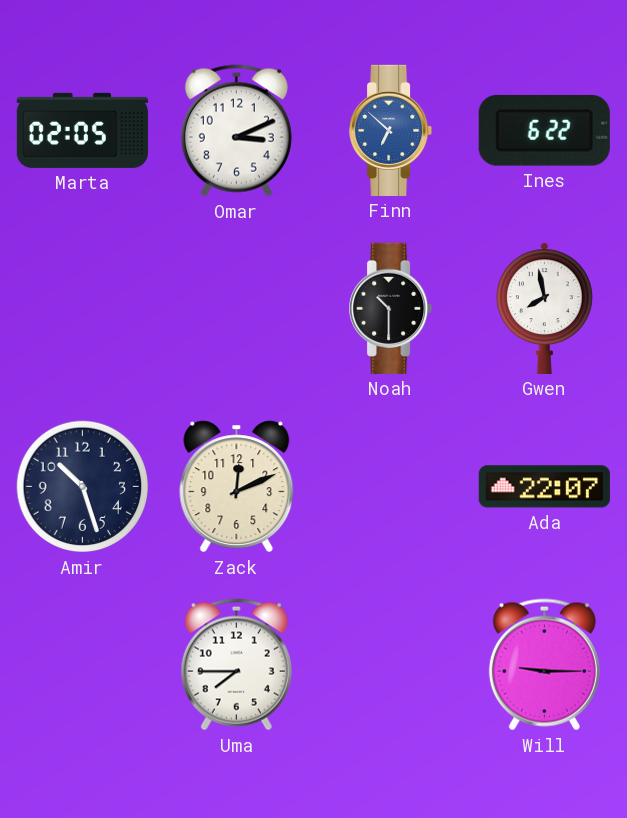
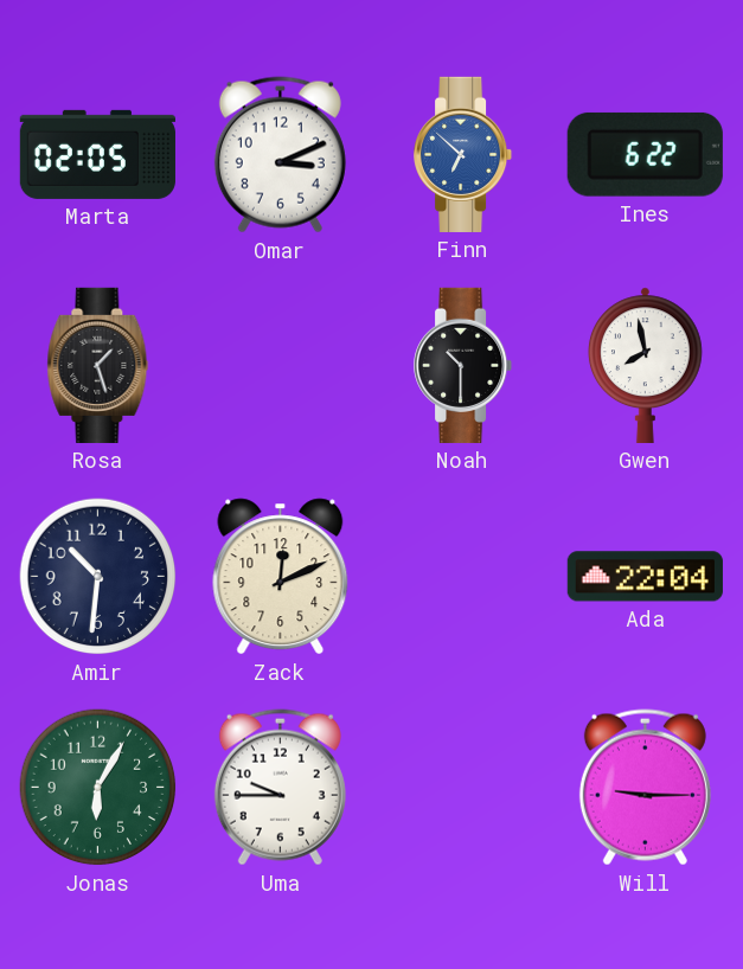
Rosa: none -> 1:27 (98, 365)
Amir: 10:27 -> 10:31 (98, 577)
Ada: 22:07 -> 22:04 (645, 577)
Jonas: none -> 6:05 (98, 788)
Uma: 7:45 -> 9:45 (280, 788)
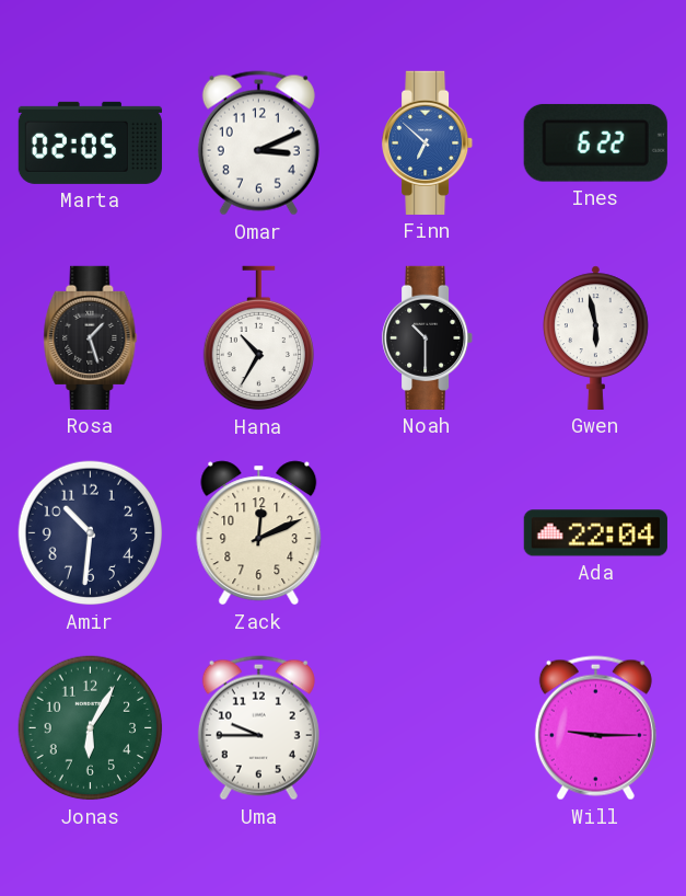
Hana: none -> 10:35 (258, 338)
Gwen: 7:58 -> 5:58 (595, 337)
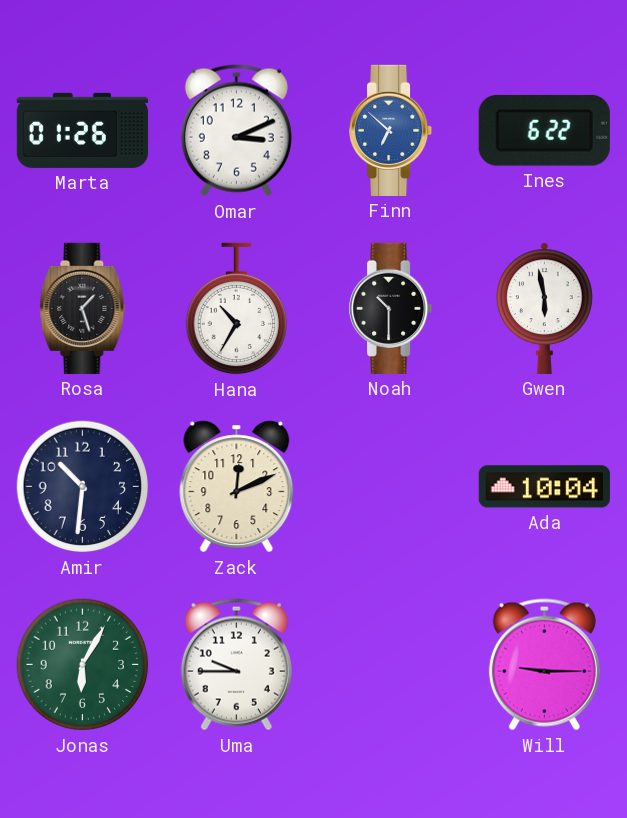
Marta: 02:05 -> 01:26 (82, 130)
Ada: 22:04 -> 10:04 (544, 487)
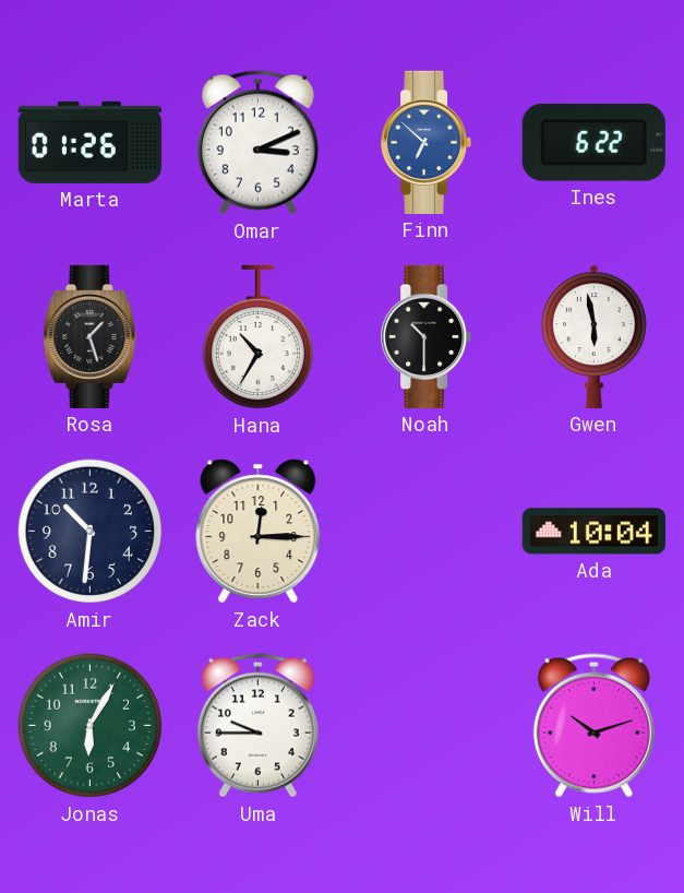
Zack: 12:11 -> 12:15 (259, 532)
Will: 9:15 -> 10:12 (593, 726)
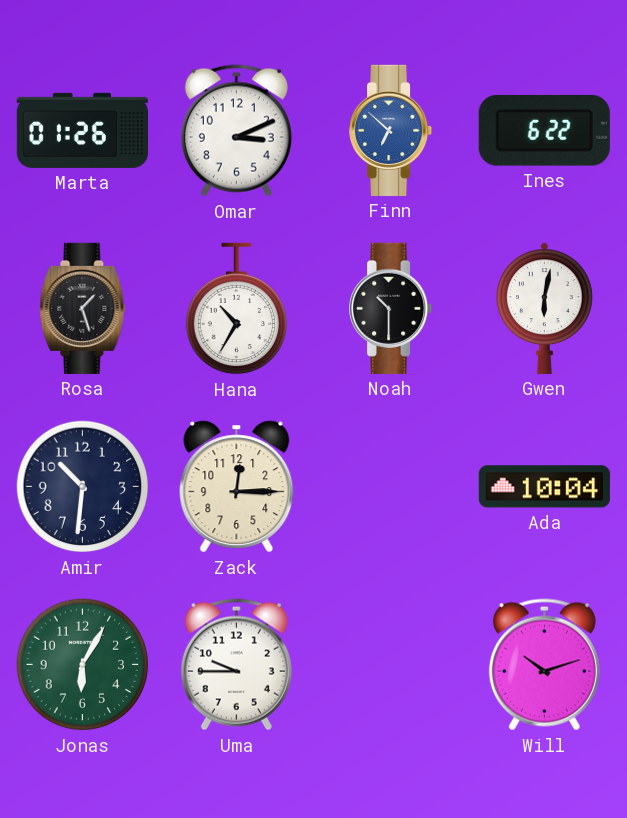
Gwen: 5:58 -> 6:02 (544, 308)
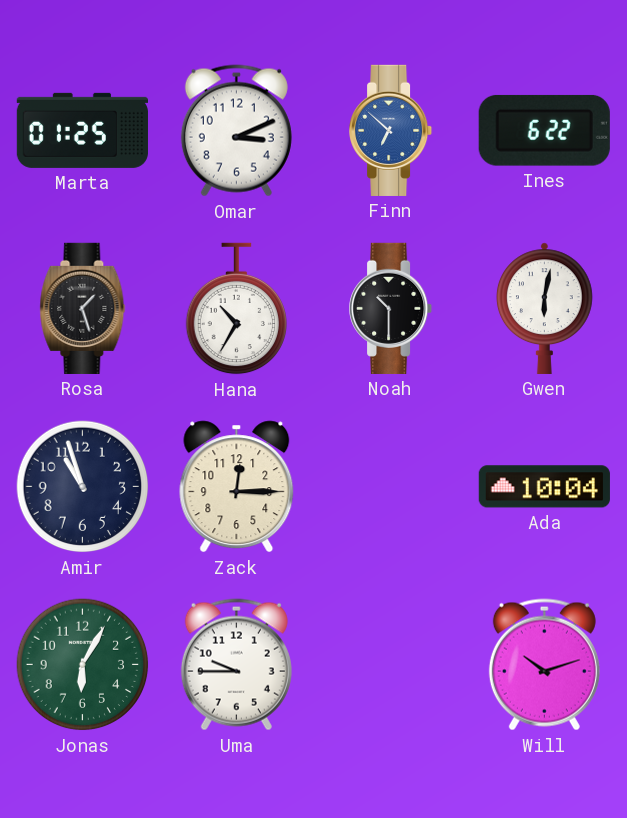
Marta: 01:26 -> 01:25 (82, 130)
Amir: 10:31 -> 10:57 (83, 487)
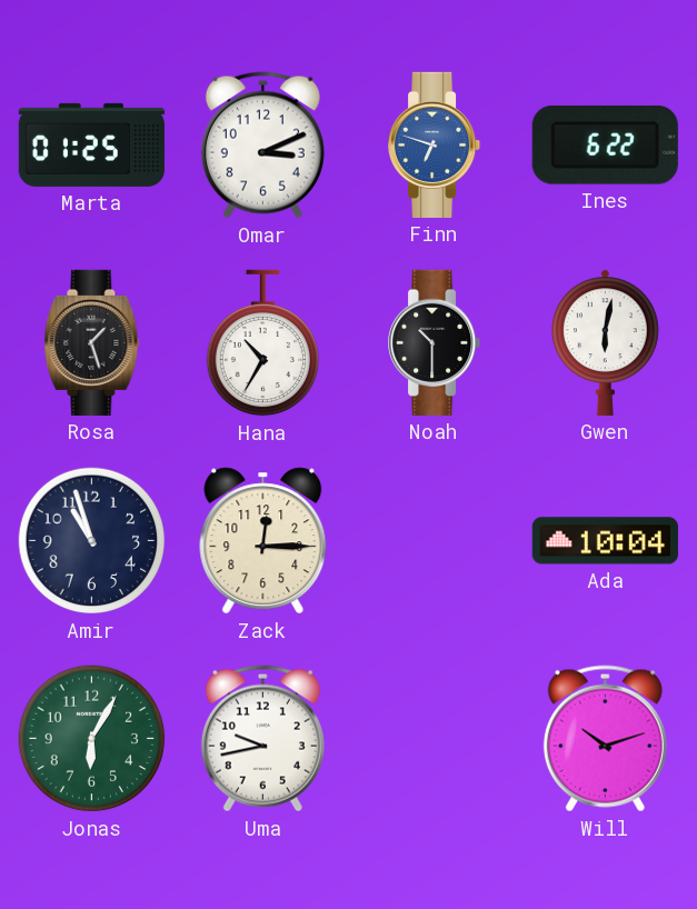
Finn: 6:52 -> 6:48 (435, 144)
Uma: 9:45 -> 9:43 (262, 739)
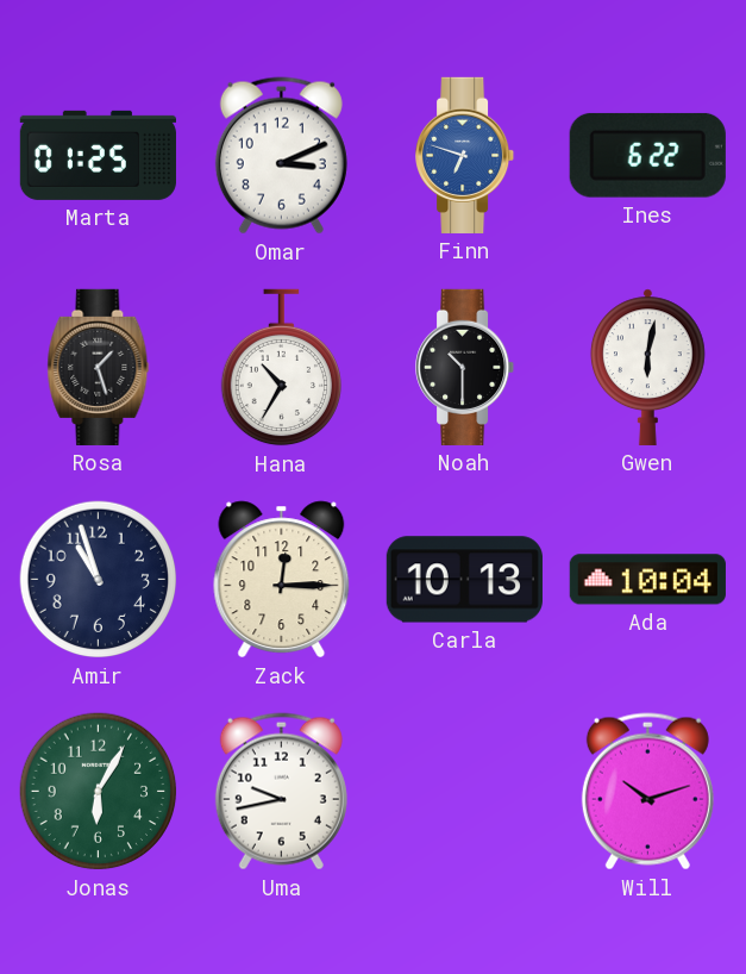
Carla: none -> 10:13 (464, 580)
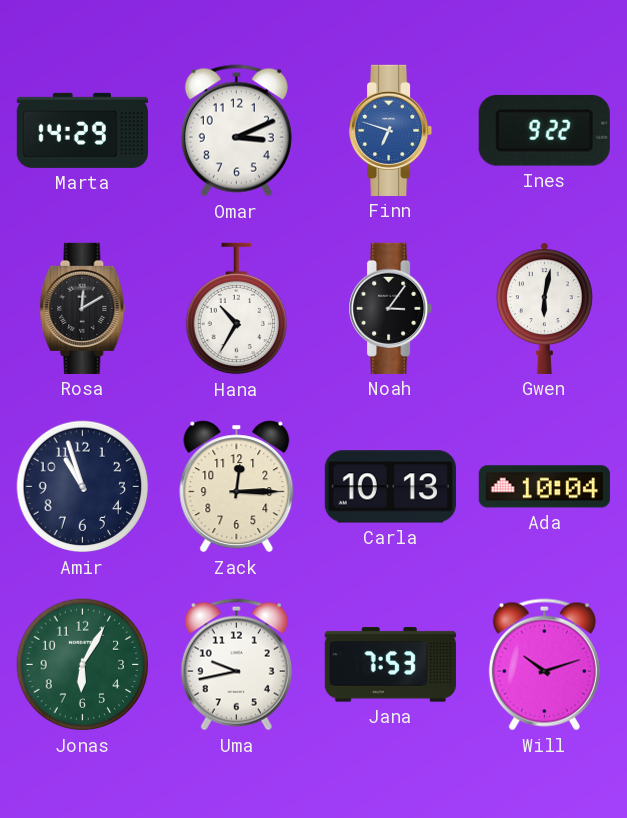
Marta: 01:25 -> 14:29 (82, 130)
Ines: 6:22 -> 9:22 (544, 130)
Rosa: 1:27 -> 12:10 (83, 308)
Noah: 10:30 -> 3:06 (391, 308)
Jana: none -> 7:53 (390, 665)
